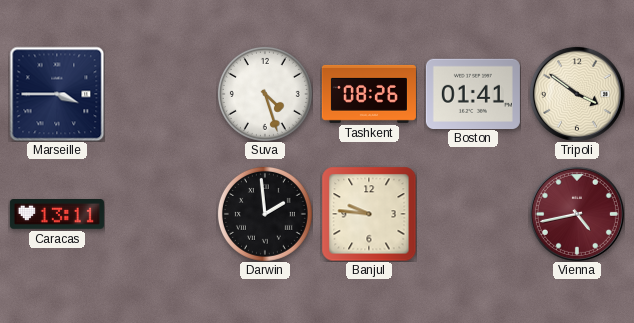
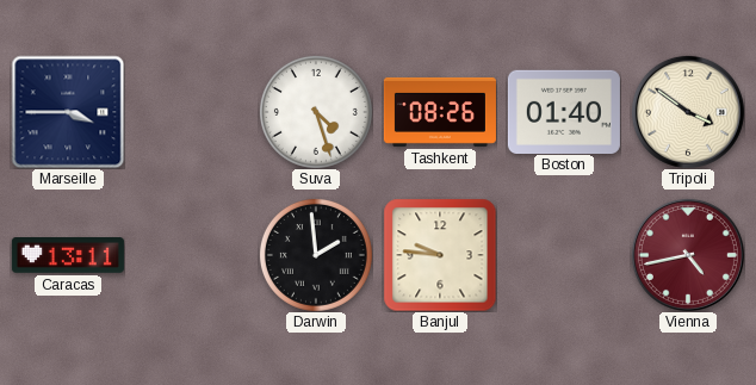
Boston: 01:41 -> 01:40 (564, 111)
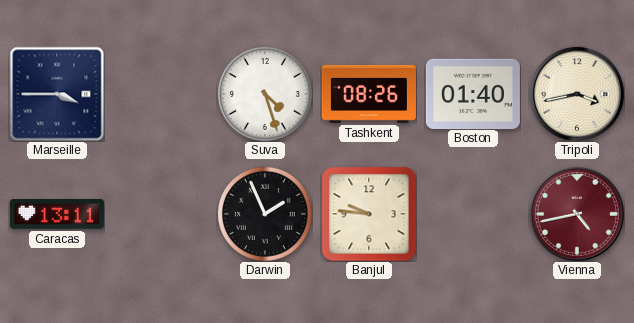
Tripoli: 3:51 -> 3:43 (577, 94)
Darwin: 1:59 -> 1:56 (265, 214)
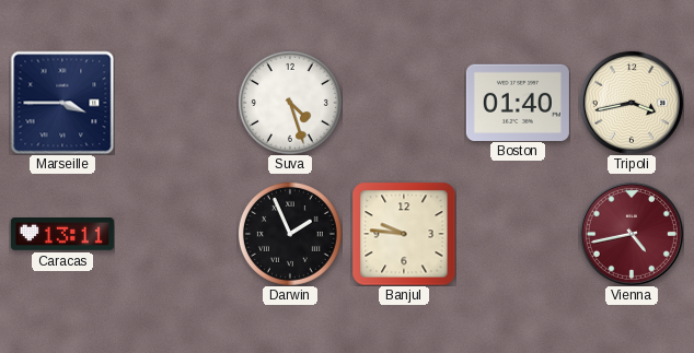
Tashkent: 08:26 -> none (369, 94)
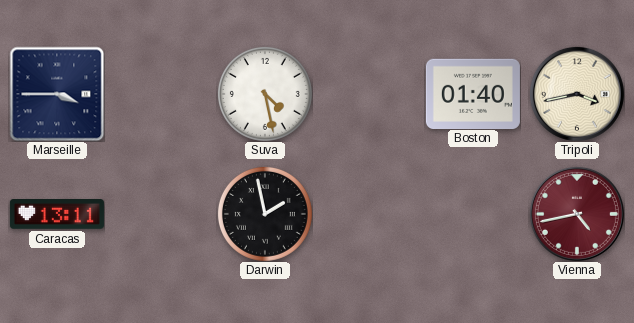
Suva: 4:27 -> 4:28 (265, 94)
Darwin: 1:56 -> 1:58 (265, 214)
Banjul: 9:46 -> none (404, 234)
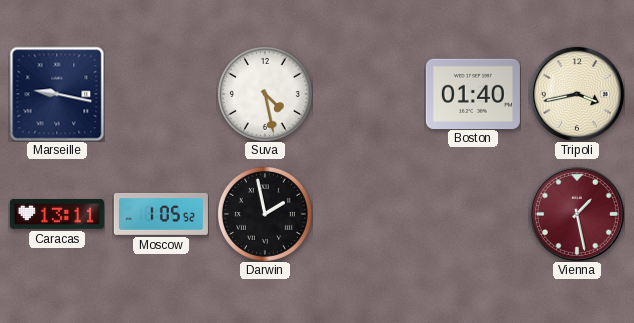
Marseille: 3:45 -> 9:17 (57, 94)
Moscow: none -> 1:05 (161, 215)
Vienna: 4:43 -> 1:28 (577, 214)
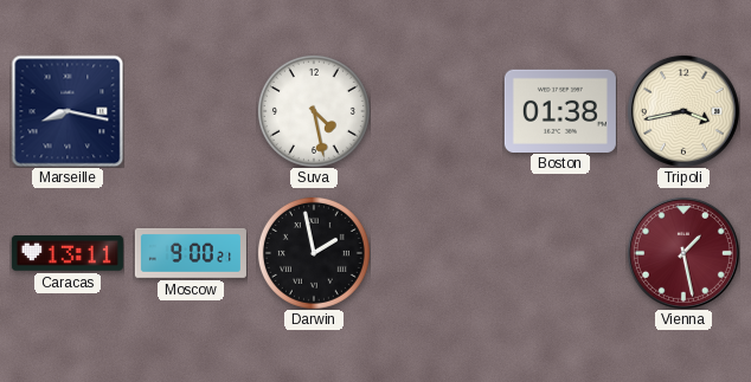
Marseille: 9:17 -> 8:17 (68, 111)
Boston: 01:40 -> 01:38 (560, 110)
Moscow: 1:05 -> 9:00 (191, 254)
